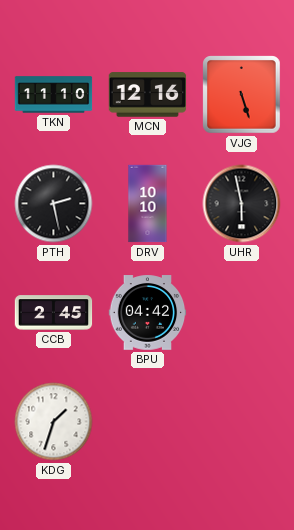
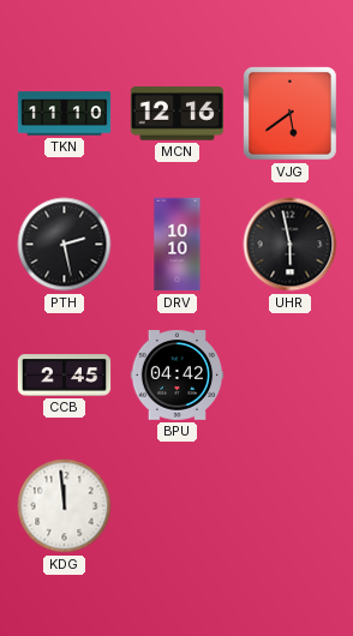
VJG: 5:27 -> 5:39 (291, 114)
KDG: 1:33 -> 11:59 (65, 506)
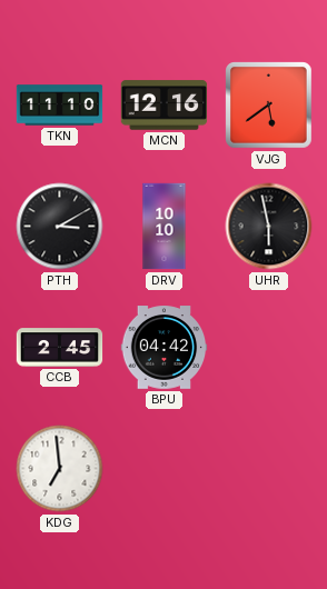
PTH: 2:28 -> 3:10 (60, 227)
KDG: 11:59 -> 6:59 (60, 469)
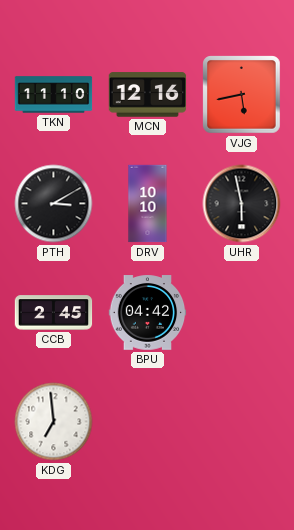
VJG: 5:39 -> 5:43 (242, 95)
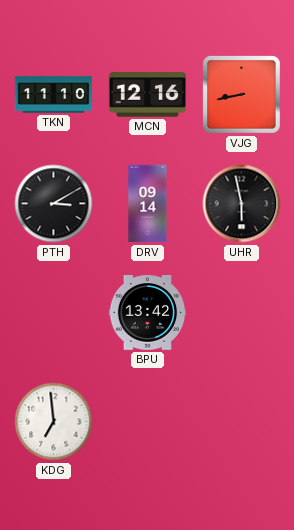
VJG: 5:43 -> 8:43 (242, 95)
DRV: 10:10 -> 09:14 (148, 204)
CCB: 2:45 -> none (54, 313)
BPU: 04:42 -> 13:42 (148, 313)
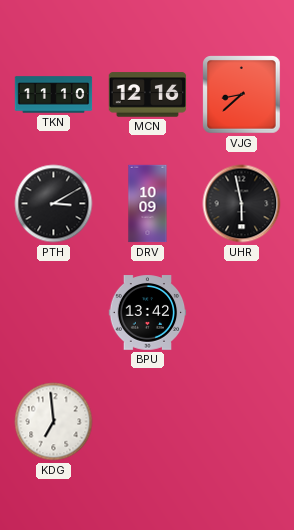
VJG: 8:43 -> 8:38 (242, 95)
DRV: 09:14 -> 10:09 (148, 204)
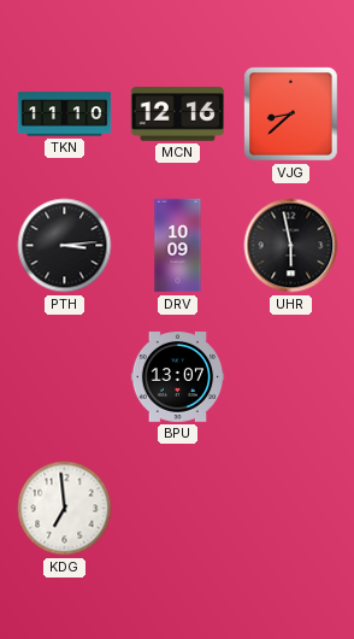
PTH: 3:10 -> 3:14 (65, 246)
BPU: 13:42 -> 13:07 (178, 377)
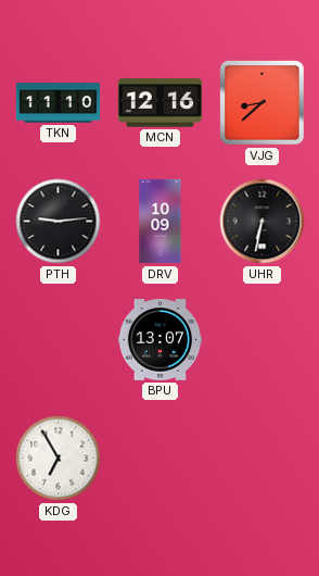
PTH: 3:14 -> 9:14 (59, 222)
UHR: 5:58 -> 6:32 (263, 222)
KDG: 6:59 -> 6:55 (59, 459)
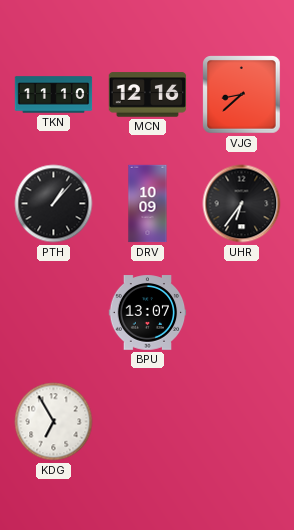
PTH: 9:14 -> 1:07 (54, 204)
UHR: 6:32 -> 6:36 (242, 204)
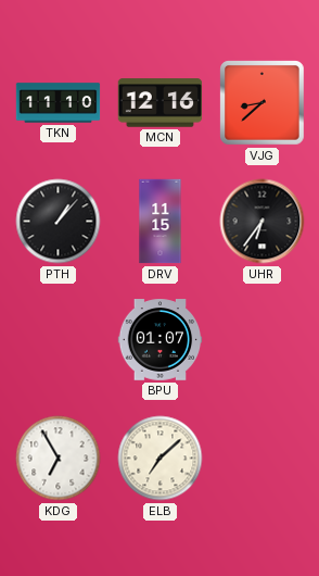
DRV: 10:09 -> 11:15 (161, 222)
BPU: 13:07 -> 01:07 (161, 340)
ELB: none -> 7:08 (161, 459)
